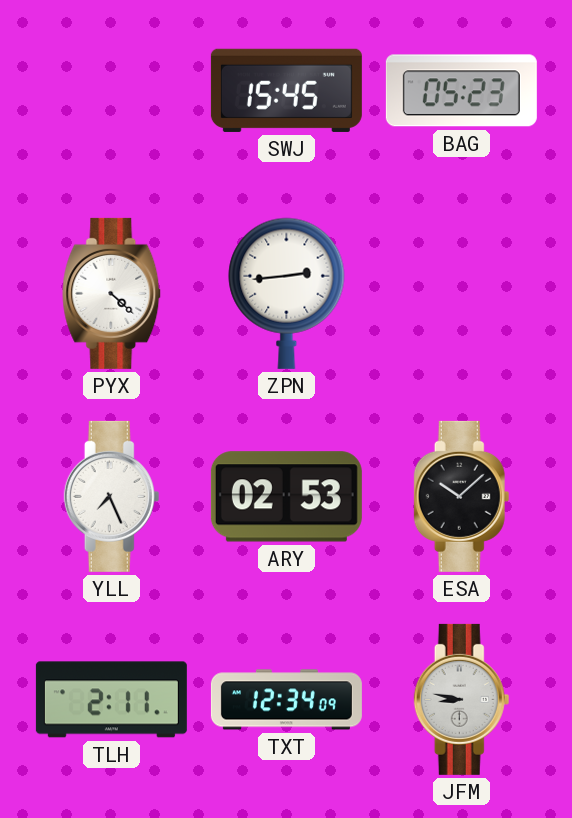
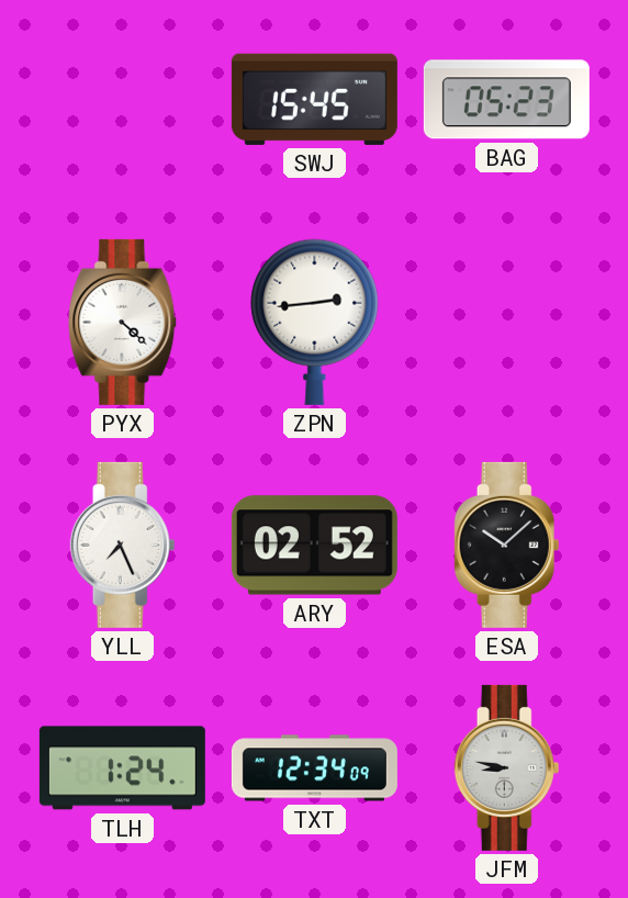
ARY: 02:53 -> 02:52 (314, 546)
TLH: 2:11 -> 1:24 (122, 768)
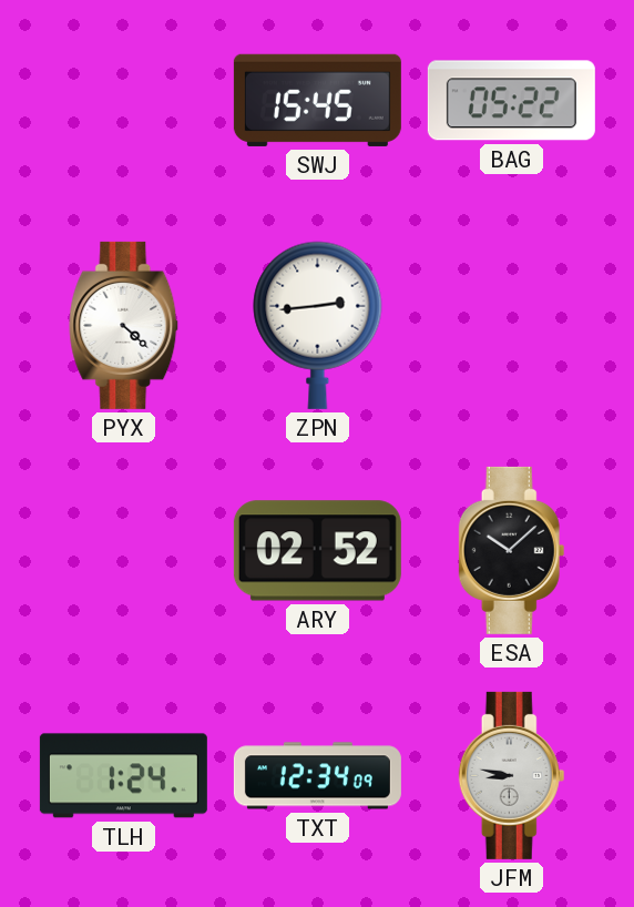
BAG: 05:23 -> 05:22 (511, 101)
YLL: 7:26 -> none (123, 545)
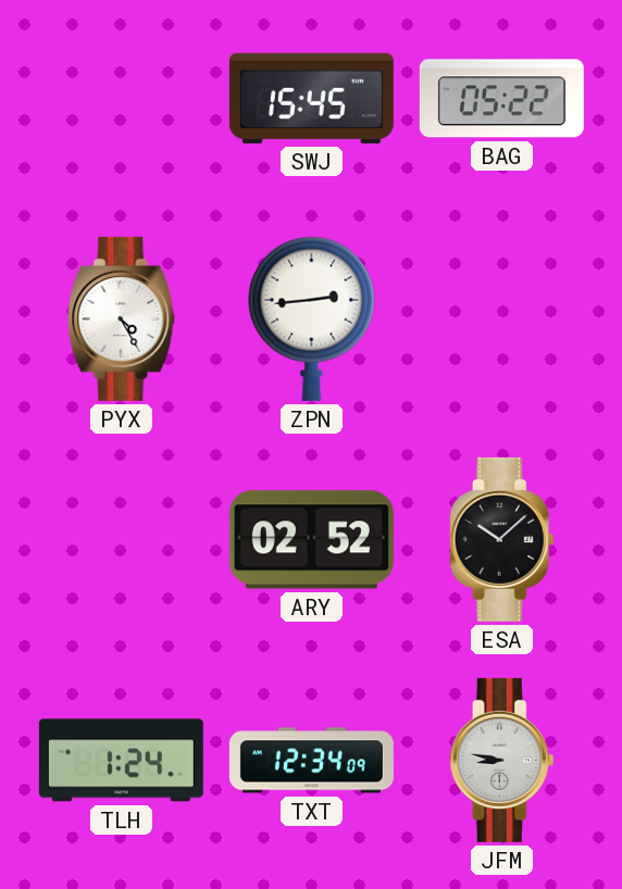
PYX: 4:22 -> 4:25 (122, 318)
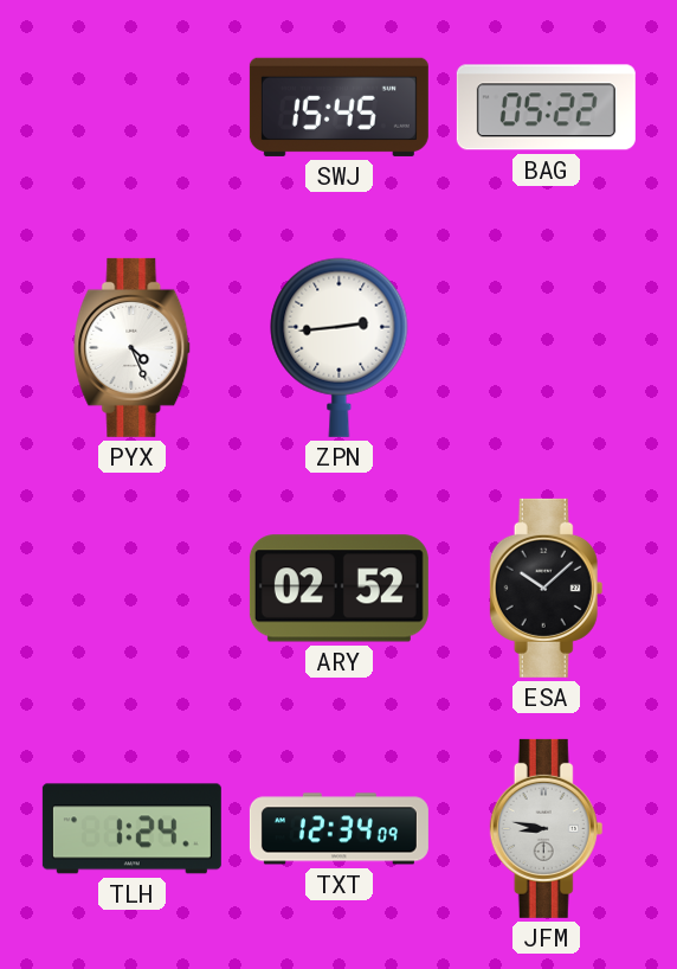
PYX: 4:25 -> 4:26 (133, 347)
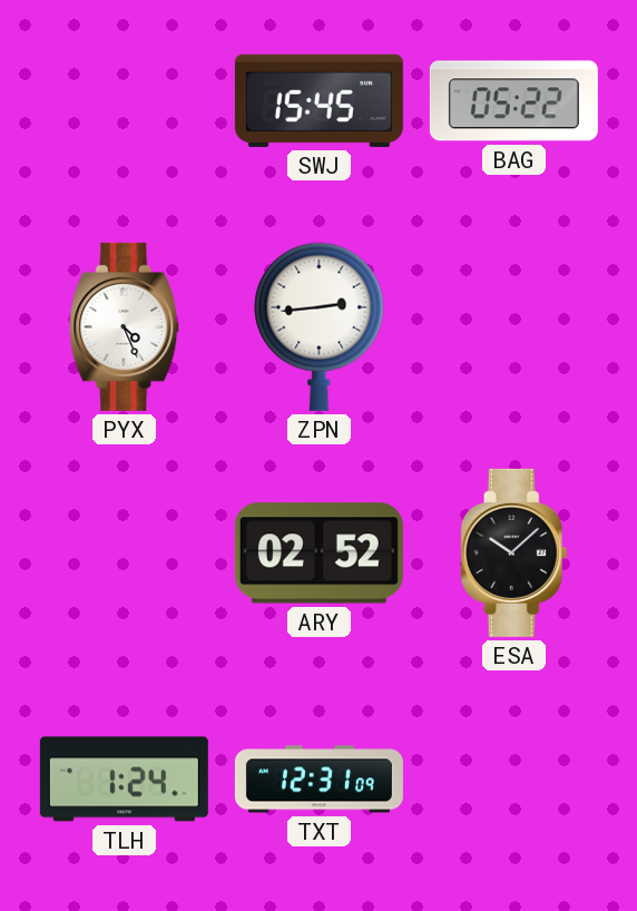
TXT: 12:34 -> 12:31 (318, 780)
JFM: 8:47 -> none (547, 828)
